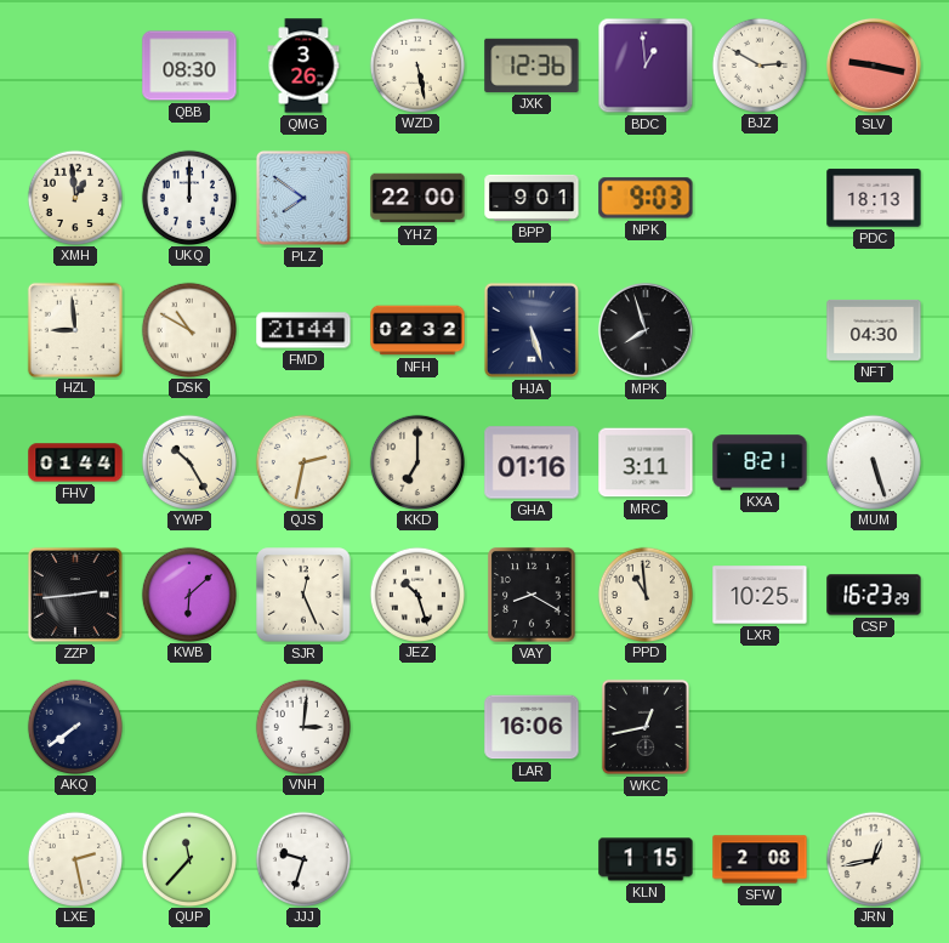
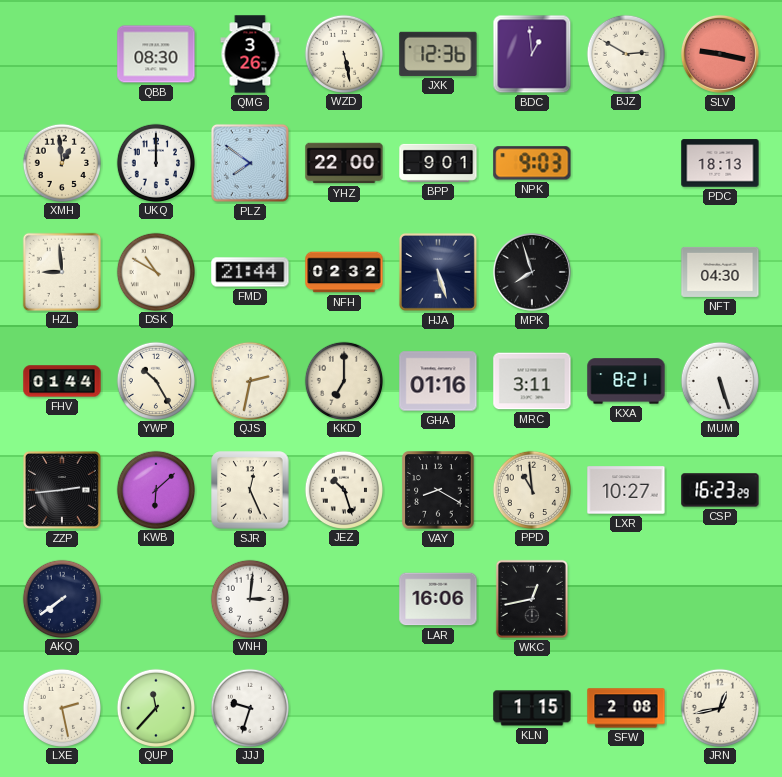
LXR: 10:25 -> 10:27 (626, 490)
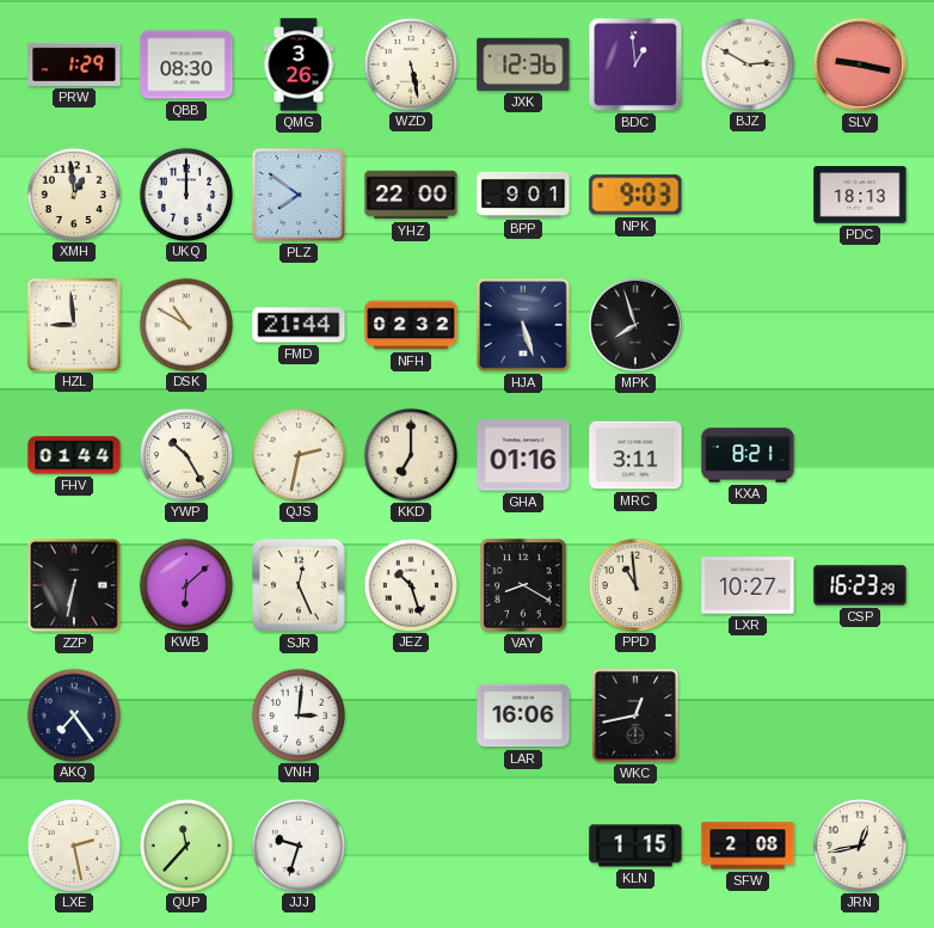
PRW: none -> 1:29 (74, 64)
NFT: 04:30 -> none (720, 272)
MUM: 5:27 -> none (719, 380)
ZZP: 2:44 -> 6:32 (74, 585)
AKQ: 7:39 -> 7:24 (73, 714)
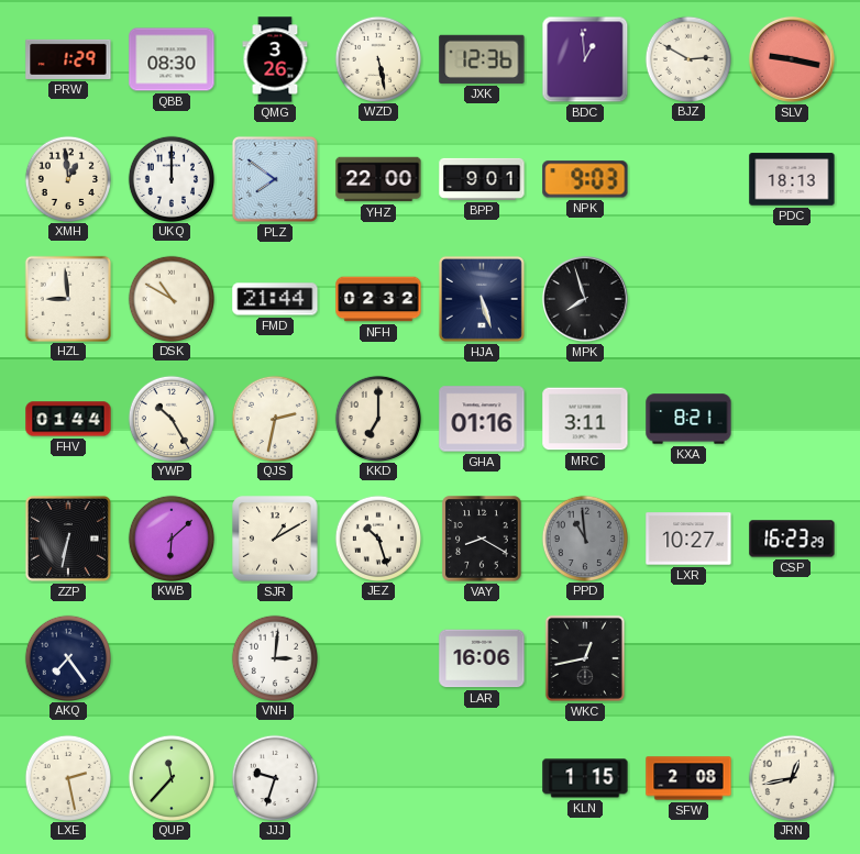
SJR: 12:26 -> 1:10 (275, 539)
PPD dial: cream -> grey (584, 537)
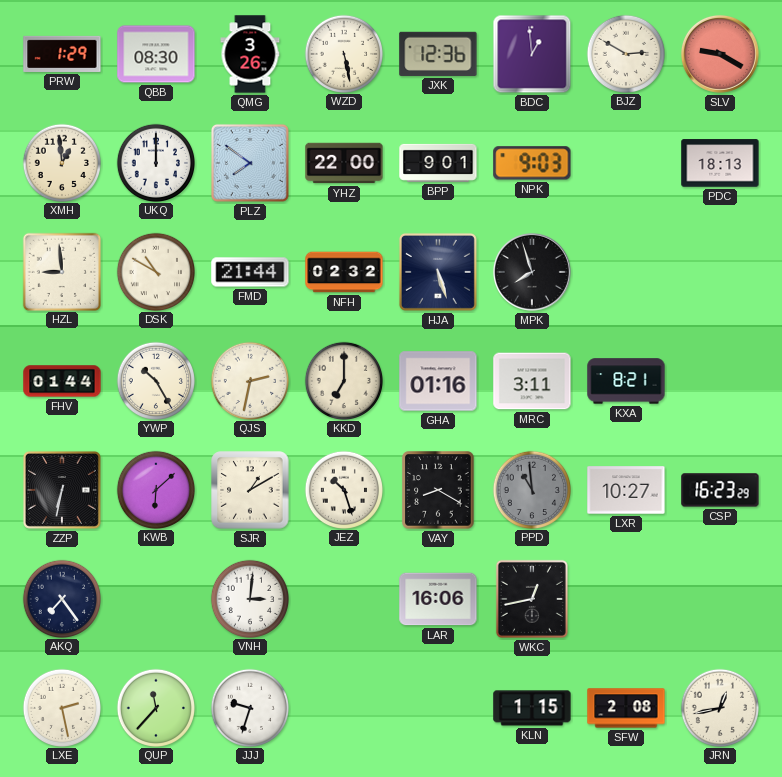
SLV: 9:17 -> 9:20 (720, 54)
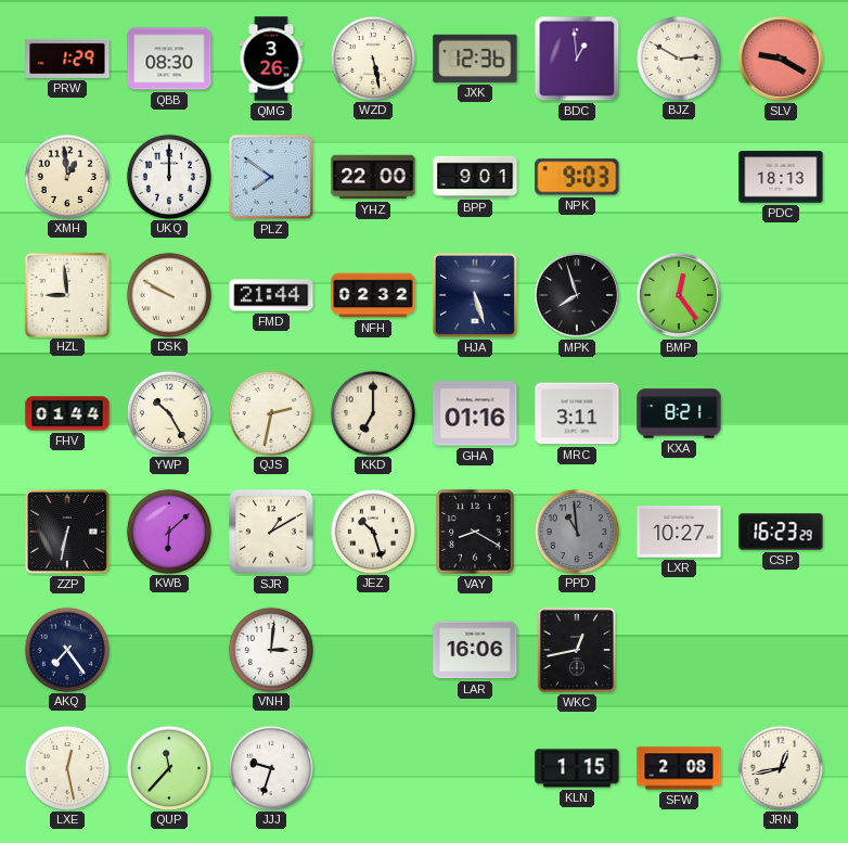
DSK: 10:50 -> 9:50 (168, 294)
BMP: none -> 12:24 (679, 295)
LXE: 2:28 -> 12:28 (66, 767)
